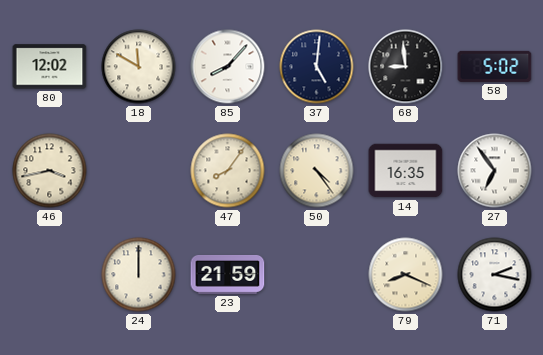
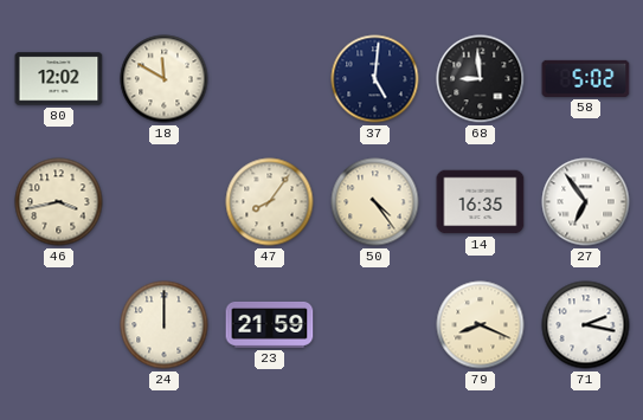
85: 8:07 -> none (228, 67)
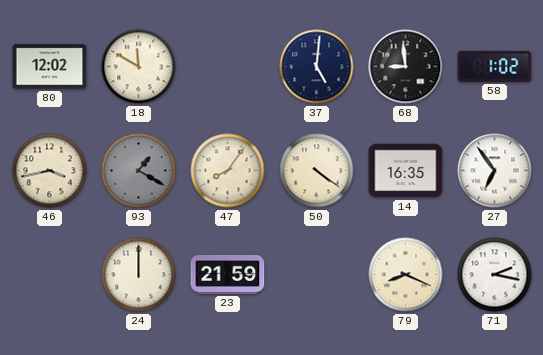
58: 5:02 -> 1:02 (495, 66)
93: none -> 1:20 (139, 171)
50: 4:24 -> 4:21 (317, 171)
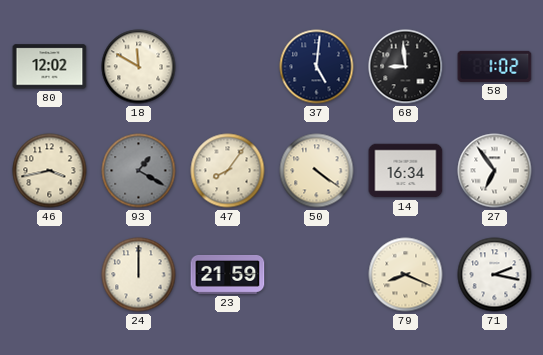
14: 16:35 -> 16:34 (406, 171)
